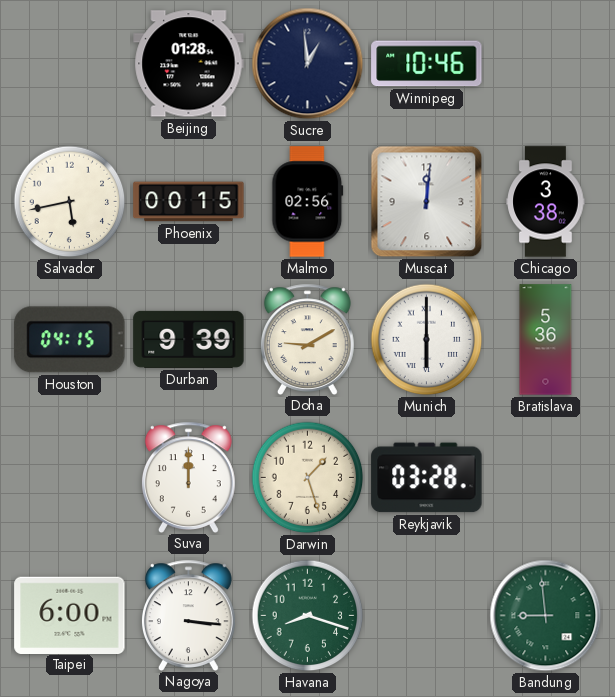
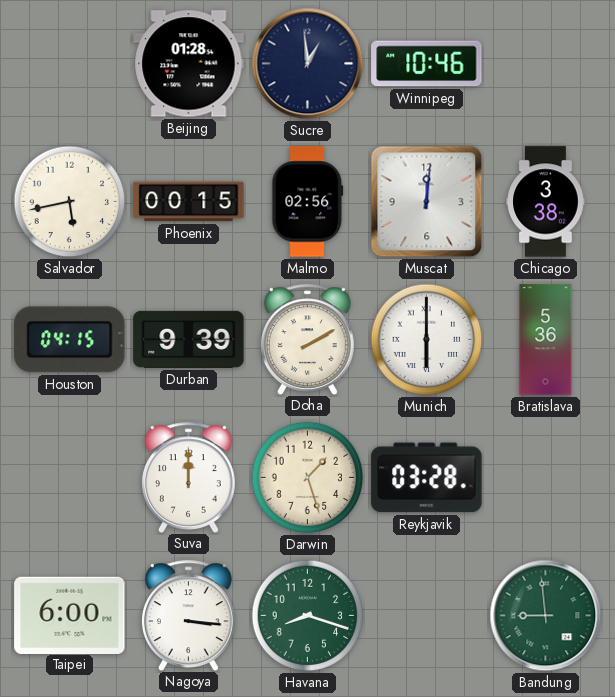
Doha: 9:10 -> 2:10 (307, 339)
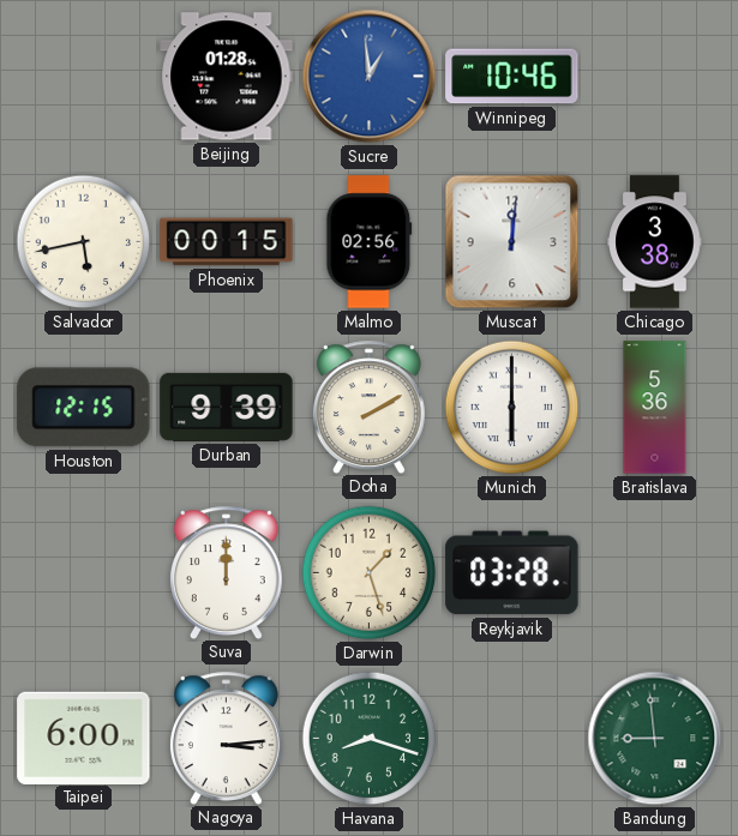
Sucre dial: navy -> blue (370, 77)
Houston: 04:15 -> 12:15 (84, 408)
Nagoya: 3:16 -> 3:14 (226, 738)
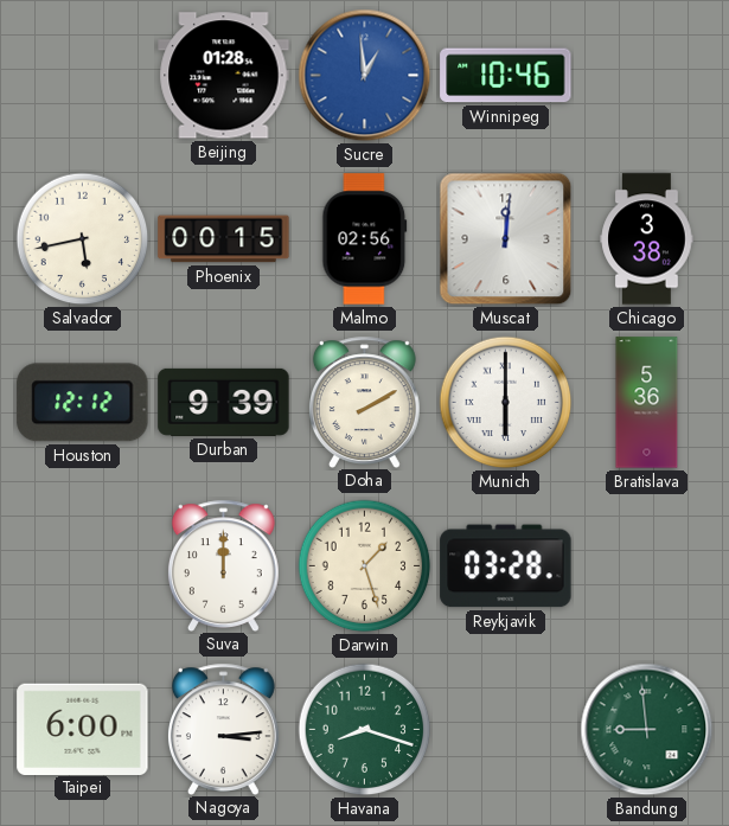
Houston: 12:15 -> 12:12 (83, 403)
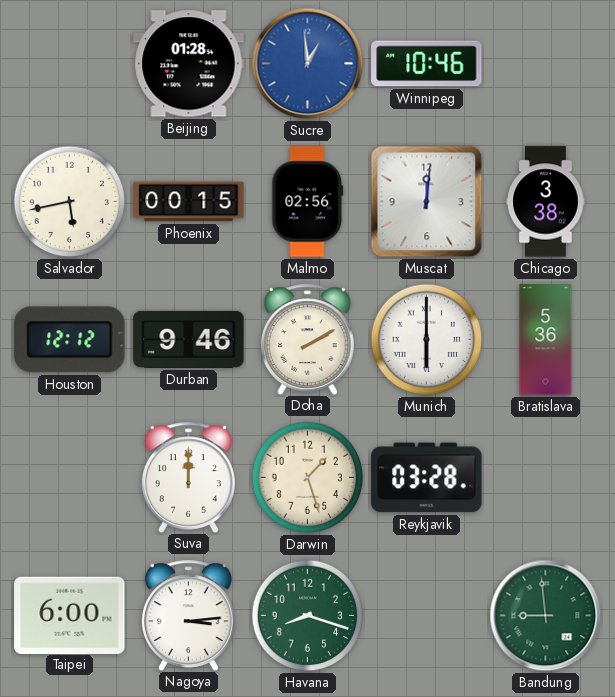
Durban: 9:39 -> 9:46 (189, 339)
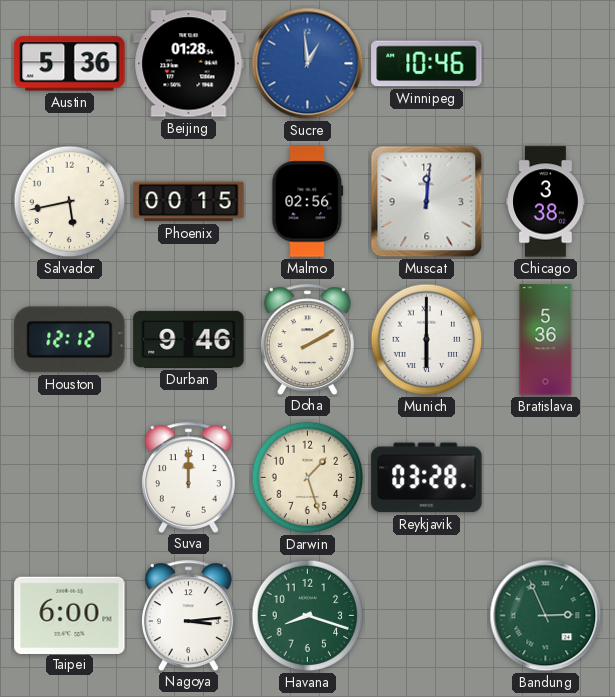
Austin: none -> 5:36 (70, 64)
Bandung: 8:59 -> 2:56 (546, 616)
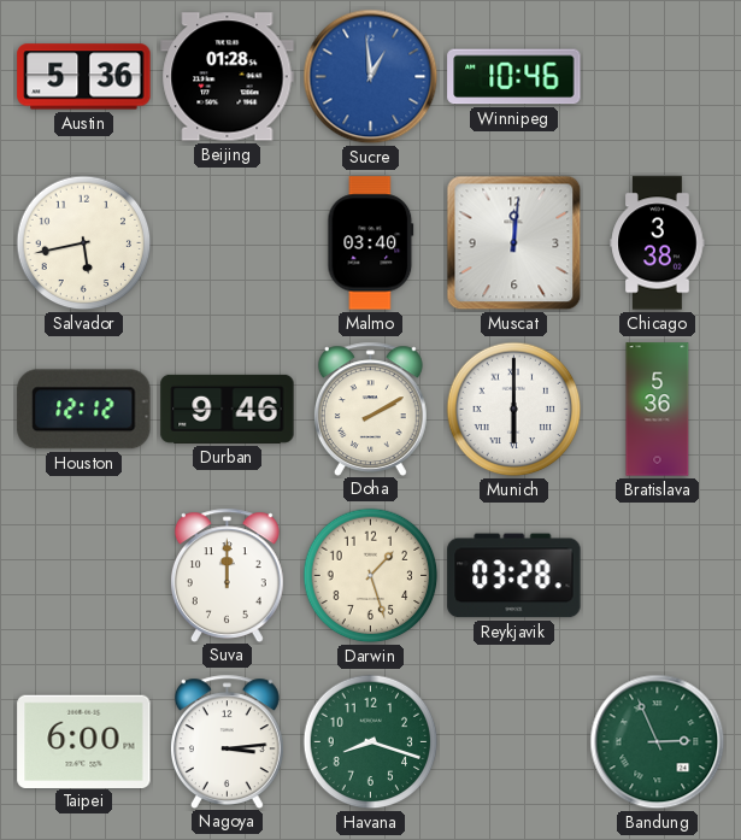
Phoenix: 00:15 -> none (189, 202)
Malmo: 02:56 -> 03:40 (371, 243)
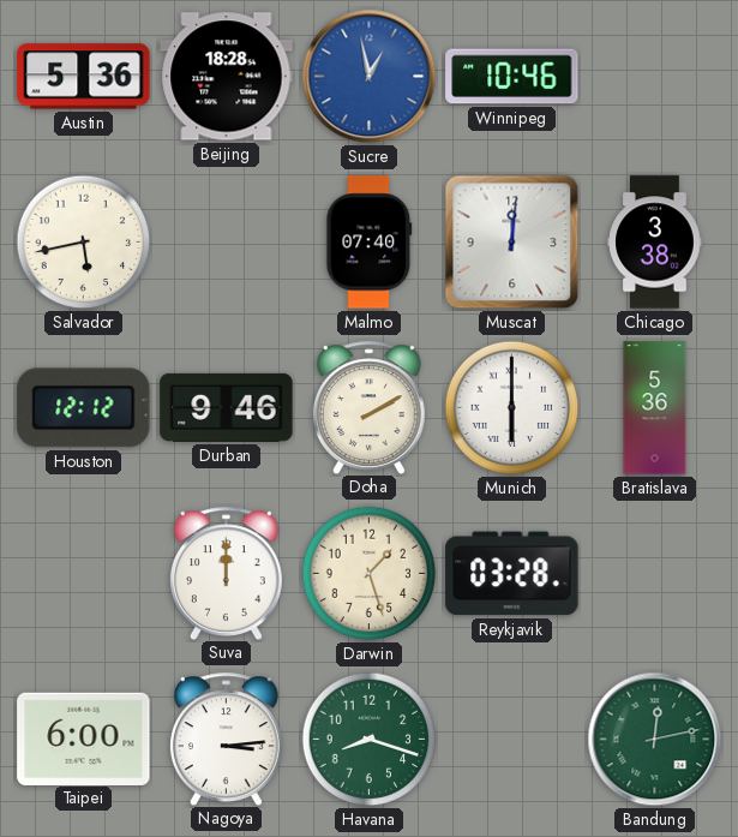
Beijing: 01:28 -> 18:28 (227, 77)
Sucre: 12:59 -> 12:58 (370, 77)
Malmo: 03:40 -> 07:40 (370, 243)
Bandung: 2:56 -> 12:13 (655, 740)
